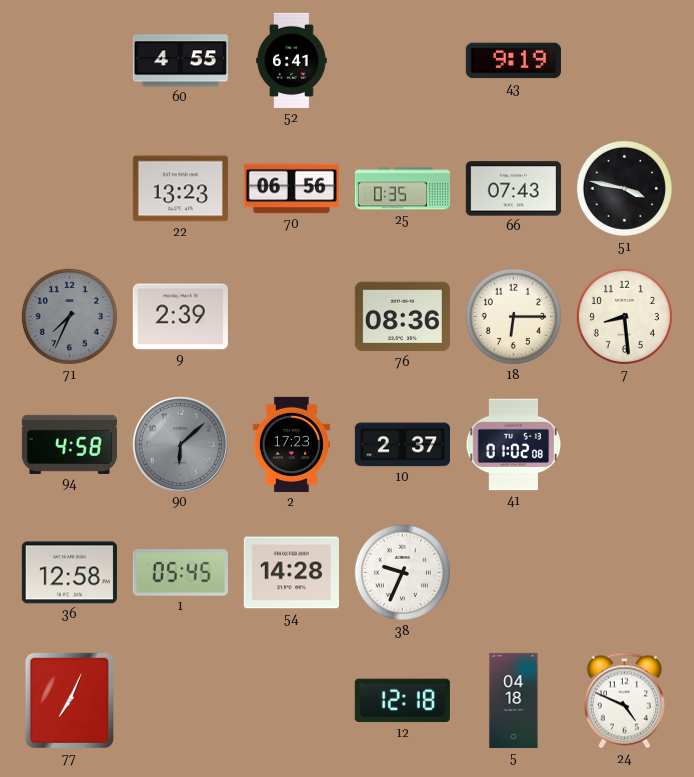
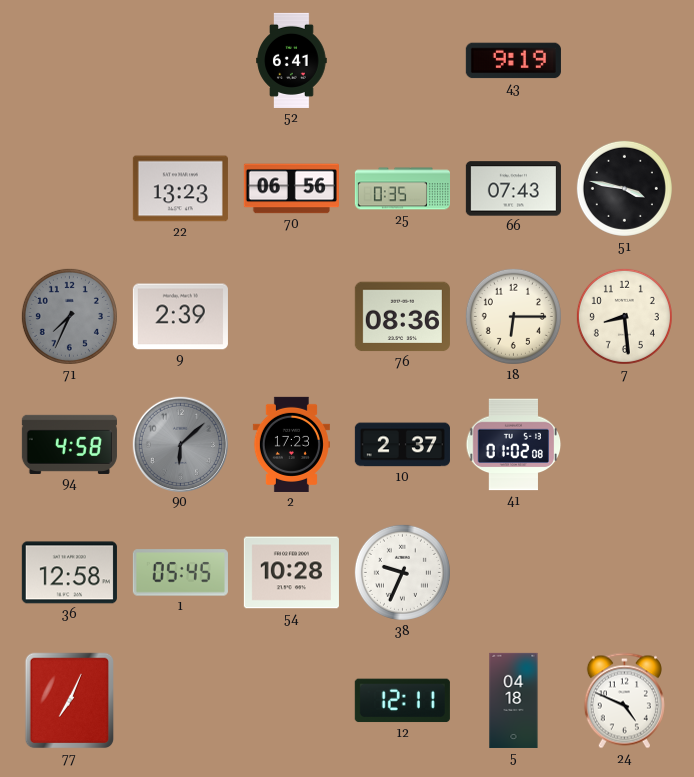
60: 4:55 -> none (180, 61)
54: 14:28 -> 10:28 (291, 573)
12: 12:18 -> 12:11 (402, 701)
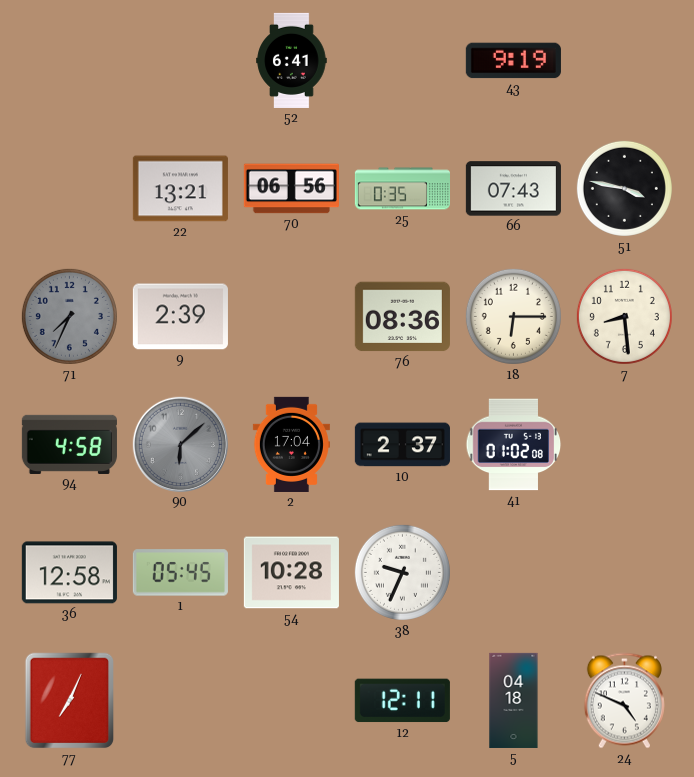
22: 13:23 -> 13:21 (180, 189)
2: 17:23 -> 17:04 (291, 444)
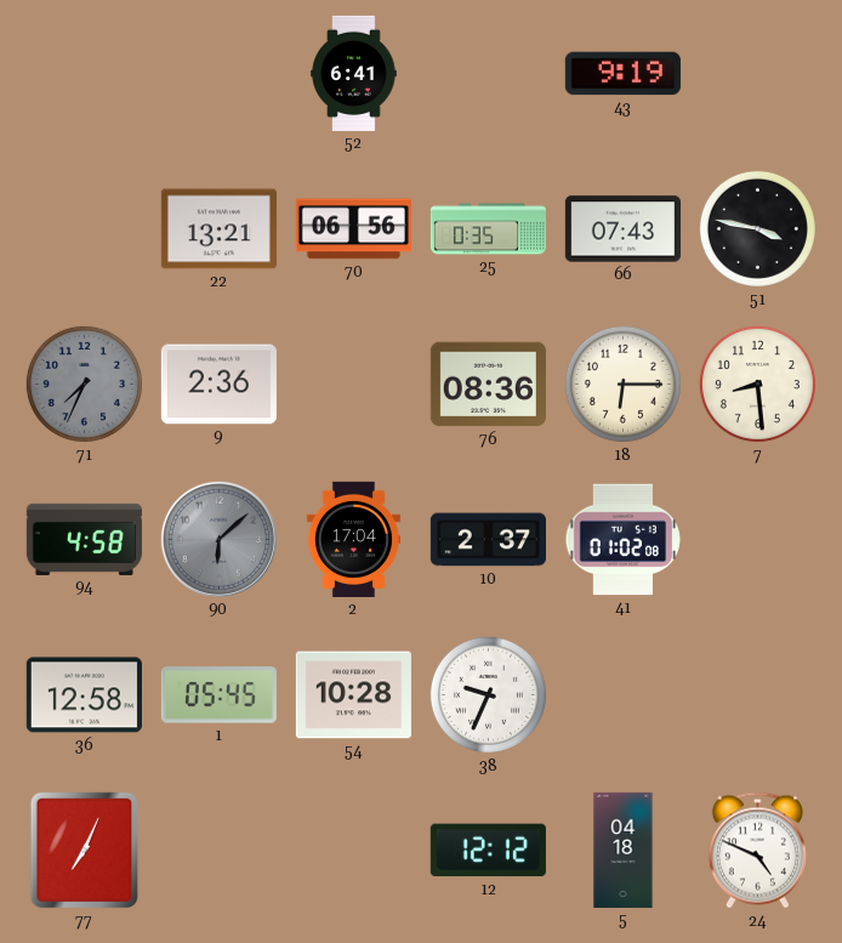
9: 2:39 -> 2:36 (218, 385)
12: 12:11 -> 12:12 (488, 851)
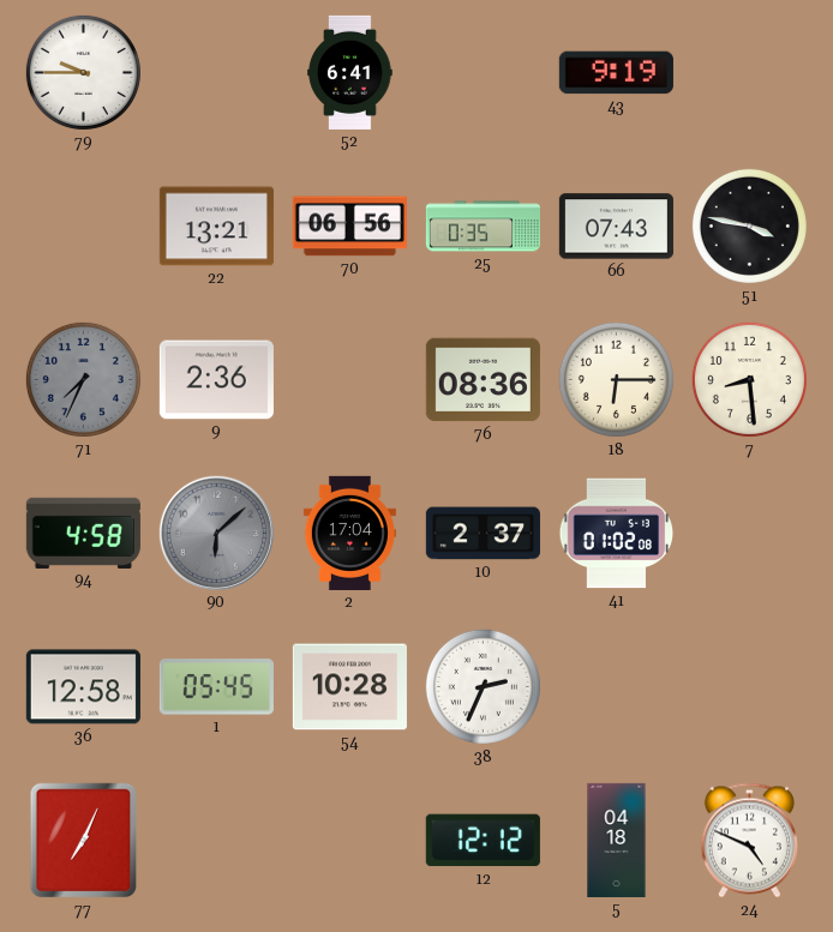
79: none -> 9:45 (83, 72)
38: 9:34 -> 2:34 (483, 686)
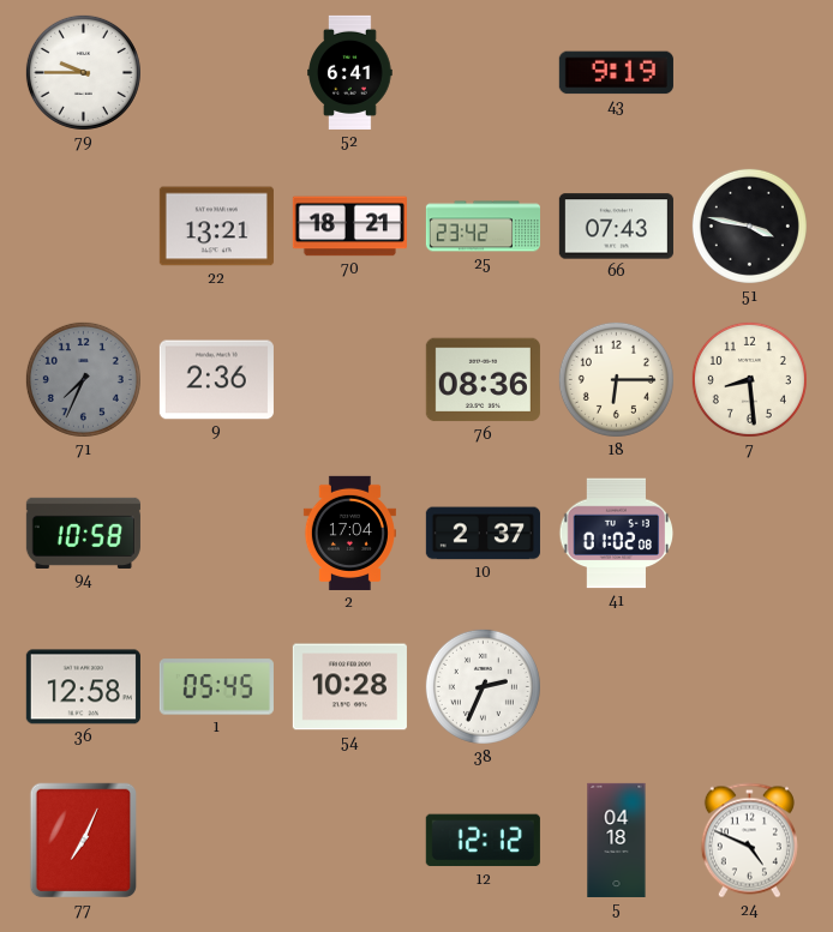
70: 06:56 -> 18:21 (349, 227)
25: 0:35 -> 23:42 (483, 227)
94: 4:58 -> 10:58 (83, 533)
90: 6:08 -> none (216, 533)
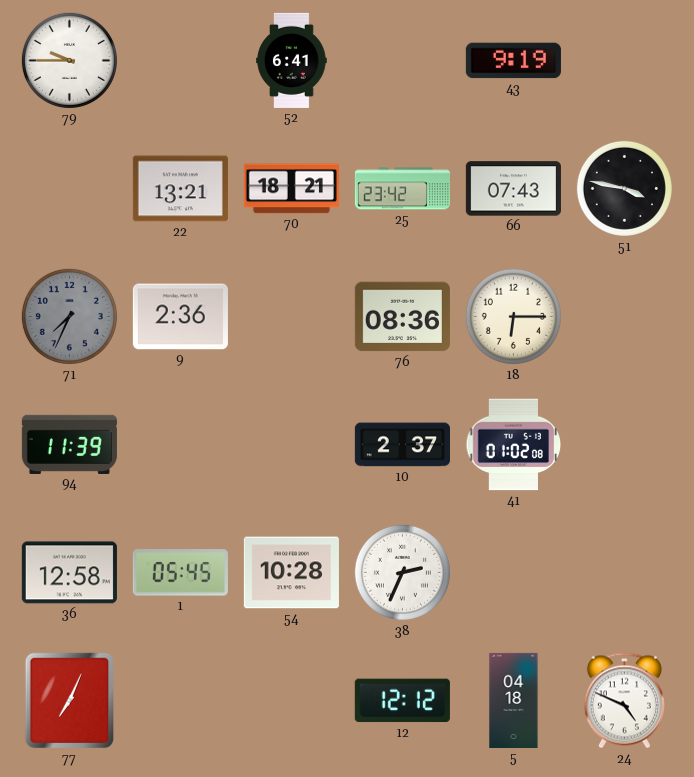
7: 8:29 -> none (749, 379)
94: 10:58 -> 11:39 (69, 444)
2: 17:04 -> none (349, 533)
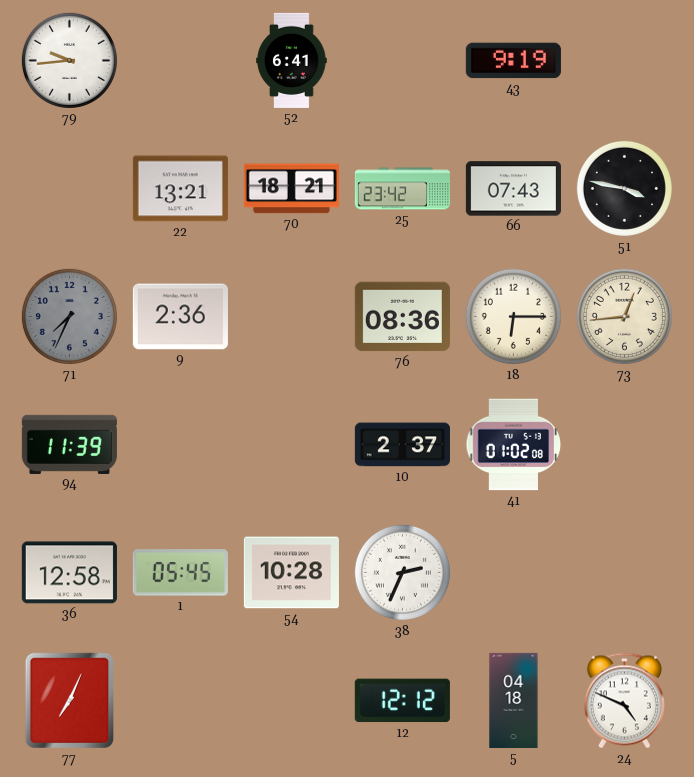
79: 9:45 -> 9:44 (69, 60)
73: none -> 12:44 (624, 316)
